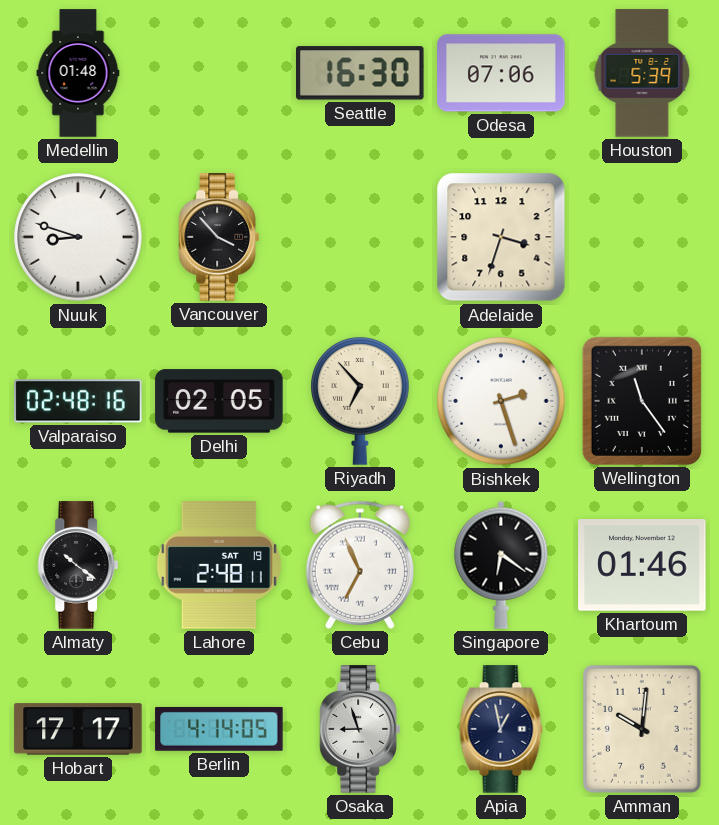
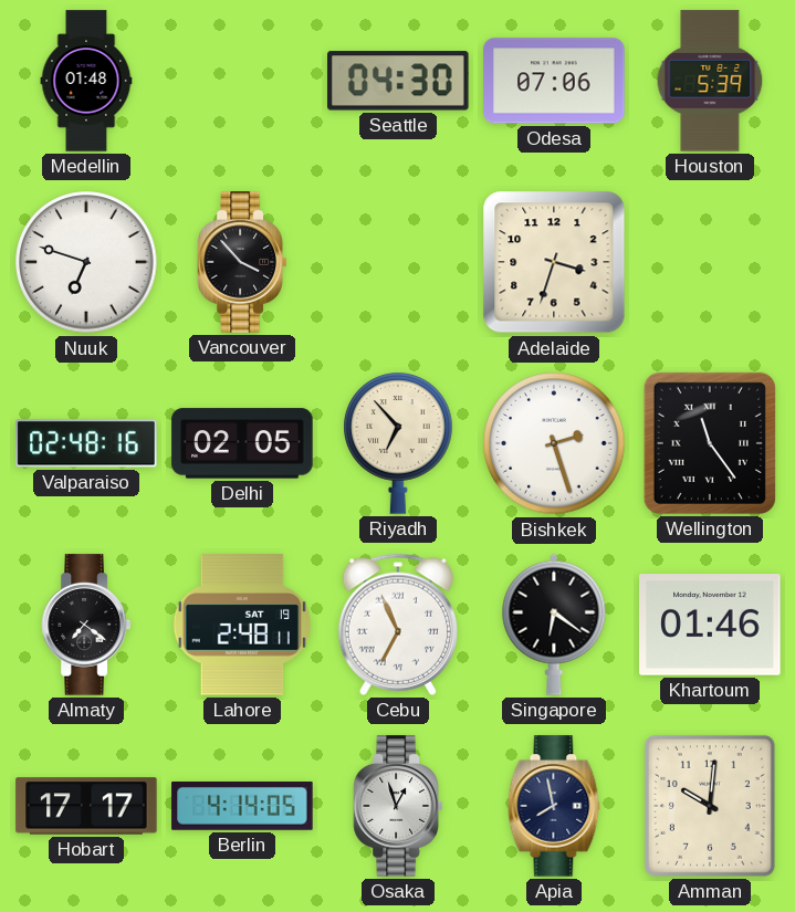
Seattle: 16:30 -> 04:30 (399, 81)
Nuuk: 8:48 -> 6:48 (86, 262)
Almaty: 10:21 -> 7:21 (85, 625)
Osaka: 8:57 -> 12:57 (397, 806)
Apia: 12:58 -> 7:58 (554, 806)
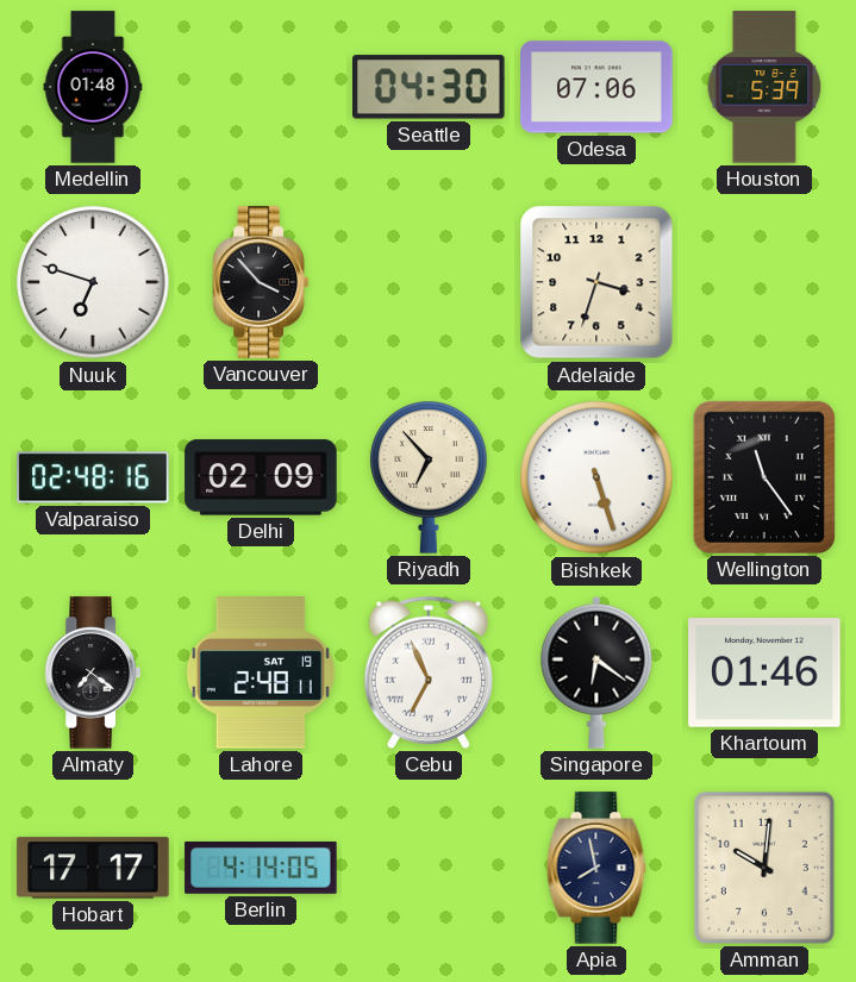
Delhi: 02:05 -> 02:09 (261, 477)
Bishkek: 2:27 -> 5:27 (596, 477)
Osaka: 12:57 -> none (397, 806)
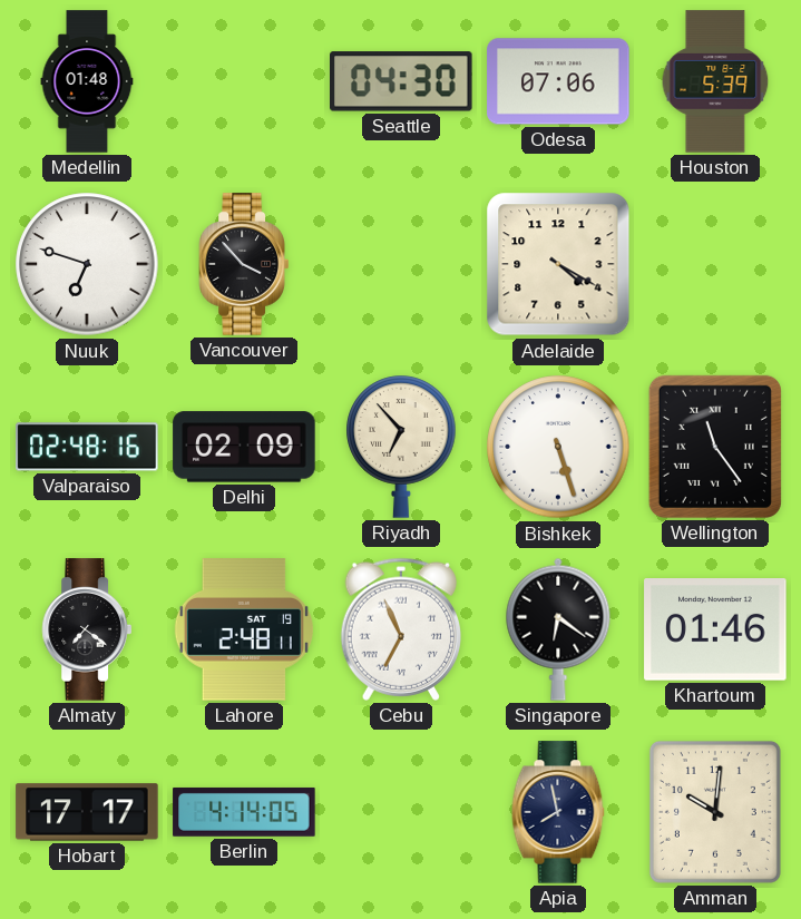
Adelaide: 3:33 -> 4:20 (558, 264)
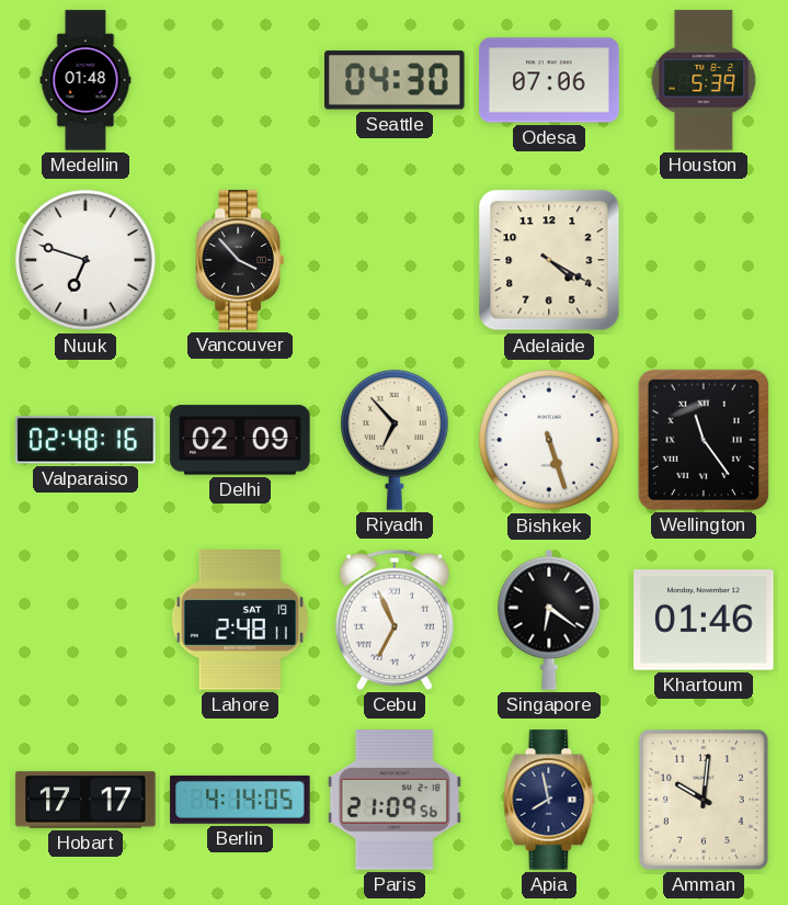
Almaty: 7:21 -> none (86, 629)
Paris: none -> 21:09 (395, 800)
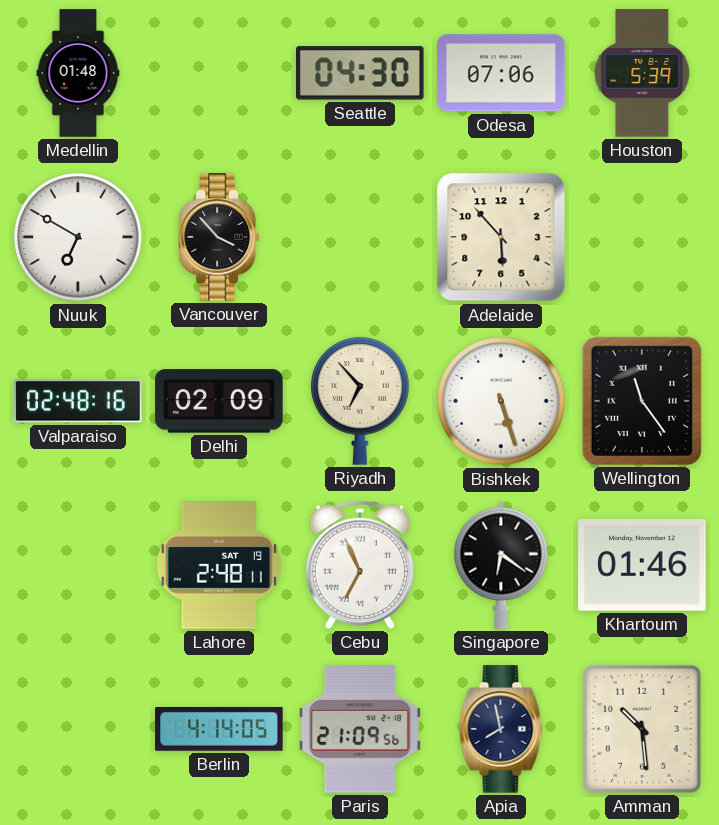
Nuuk: 6:48 -> 6:50 (78, 237)
Adelaide: 4:20 -> 5:53 (501, 237)
Hobart: 17:17 -> none (85, 800)
Amman: 10:01 -> 10:29 (642, 729)
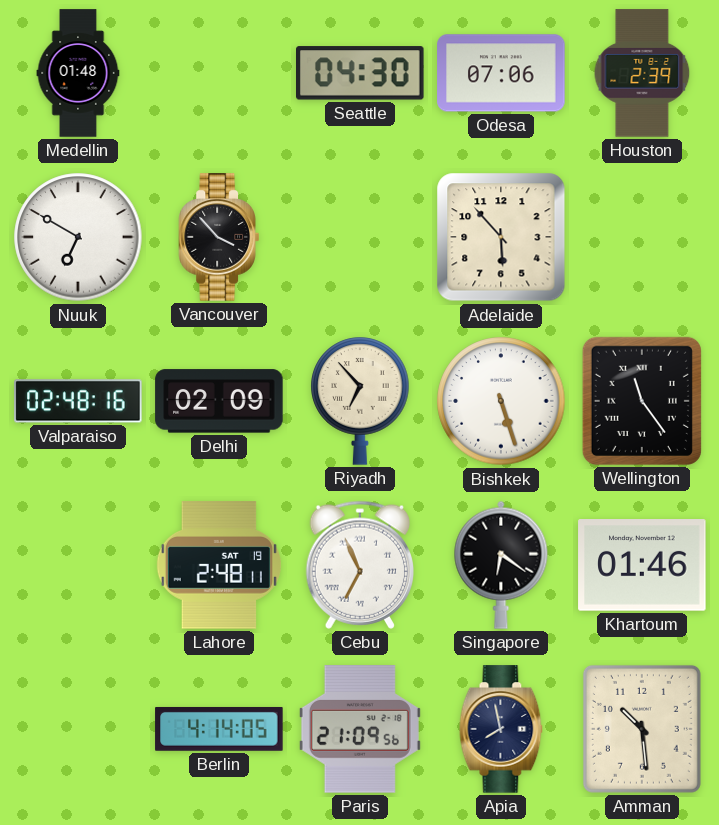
Houston: 5:39 -> 2:39 (642, 73)
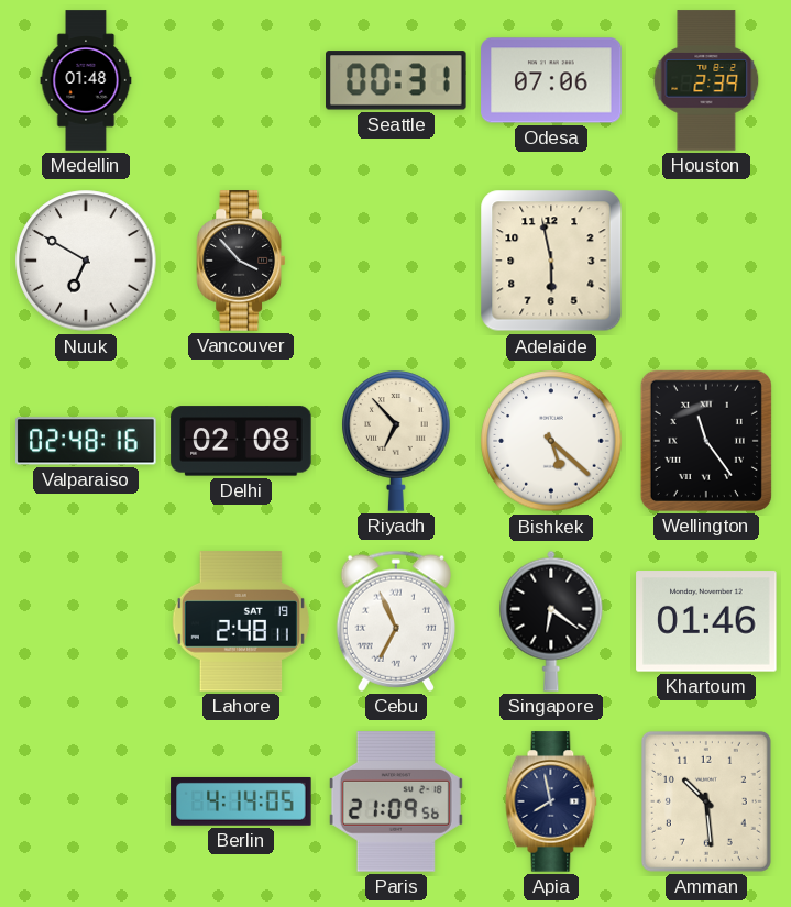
Seattle: 04:30 -> 00:31 (397, 80)
Adelaide: 5:53 -> 5:58 (551, 261)
Delhi: 02:09 -> 02:08 (241, 441)
Bishkek: 5:27 -> 5:22 (551, 441)
